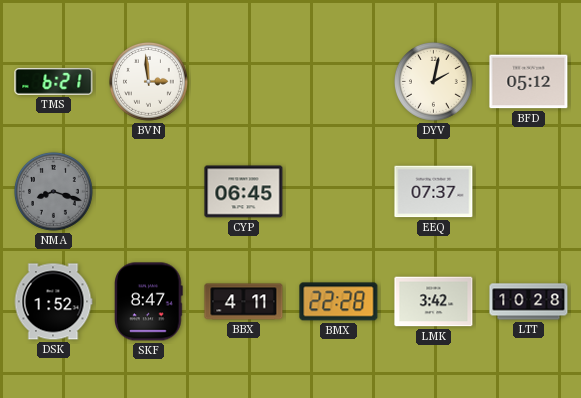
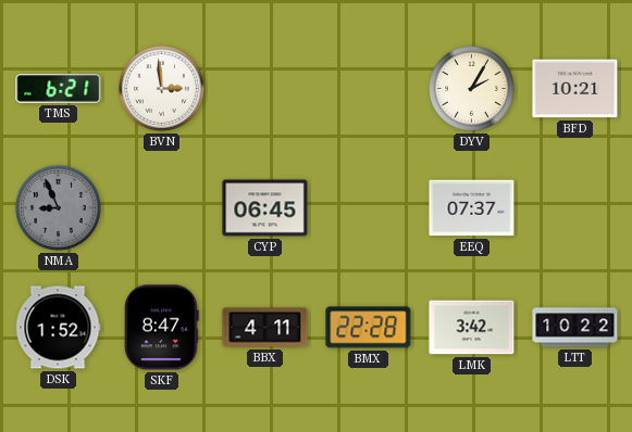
DYV: 2:02 -> 2:05 (471, 88)
BFD: 05:12 -> 10:21 (575, 89)
NMA: 8:18 -> 8:56 (58, 207)
LTT: 10:28 -> 10:22 (575, 328)
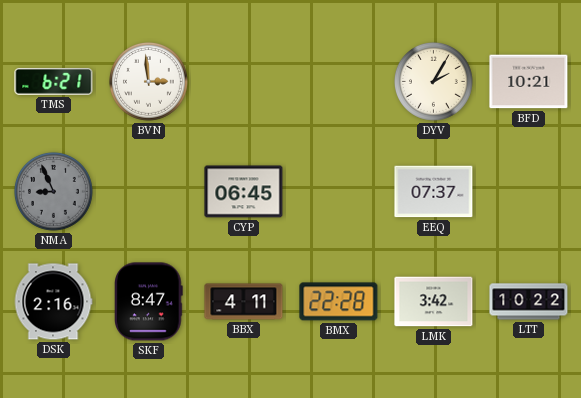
DSK: 1:52 -> 2:16 (53, 302)
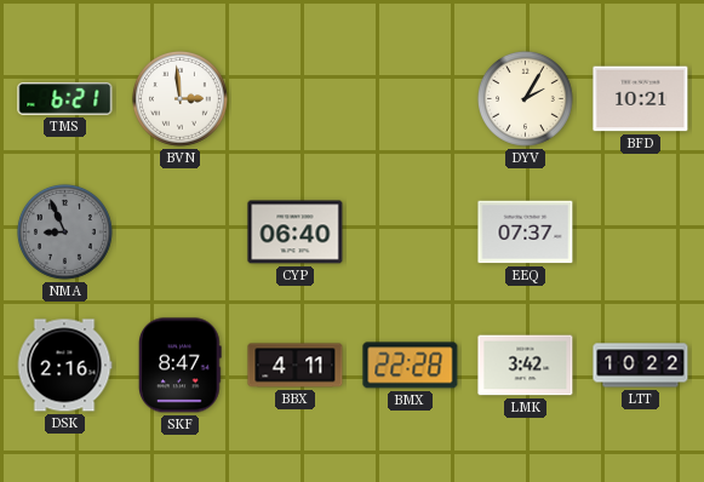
CYP: 06:45 -> 06:40 (296, 233)
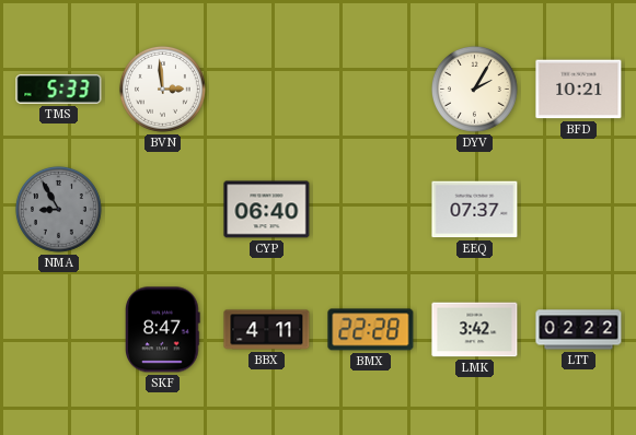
TMS: 6:21 -> 5:33 (59, 90)
NMA: 8:56 -> 8:55 (58, 209)
DSK: 2:16 -> none (64, 366)
LTT: 10:22 -> 02:22 (579, 330)
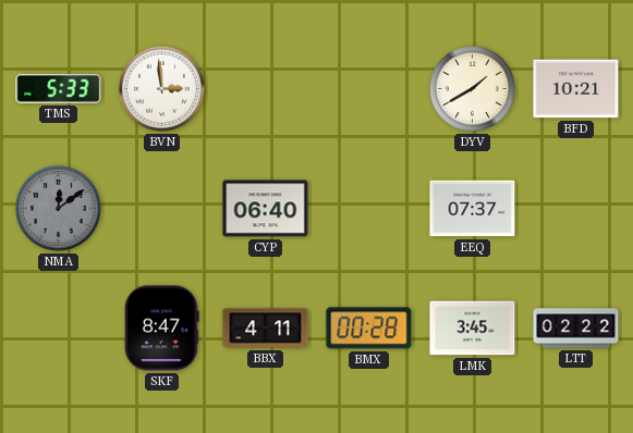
DYV: 2:05 -> 1:40 (472, 88)
NMA: 8:55 -> 12:09 (58, 208)
BMX: 22:28 -> 00:28 (369, 329)
LMK: 3:42 -> 3:45 (473, 329)
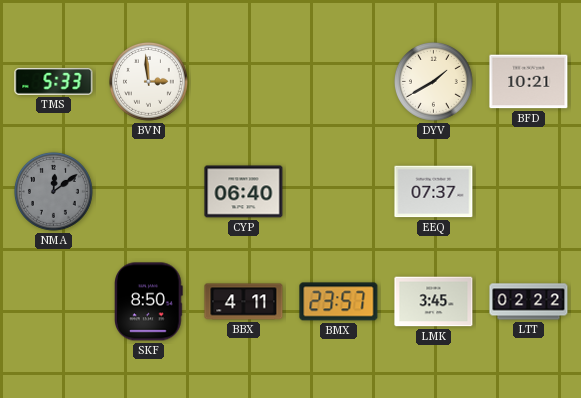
SKF: 8:47 -> 8:50 (149, 302)
BMX: 00:28 -> 23:57 (339, 302)
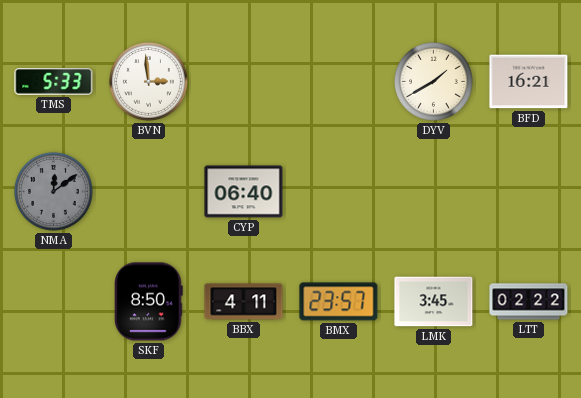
BFD: 10:21 -> 16:21 (529, 82)
EEQ: 07:37 -> none (434, 192)
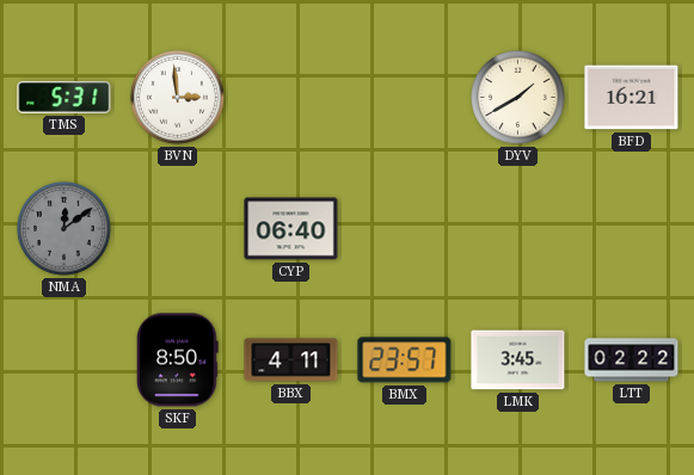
TMS: 5:33 -> 5:31 (65, 98)
